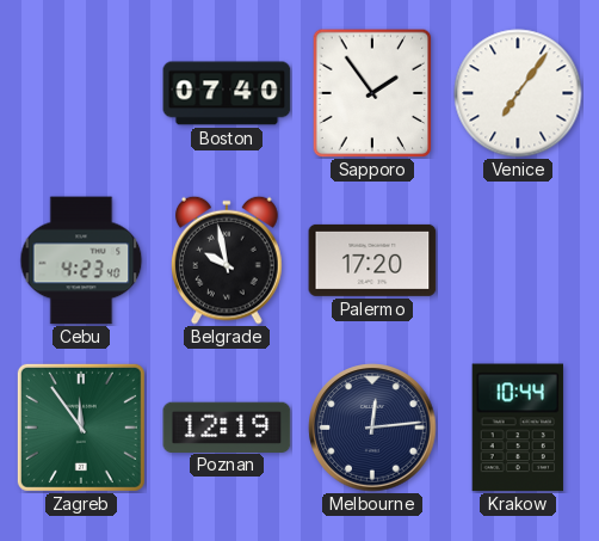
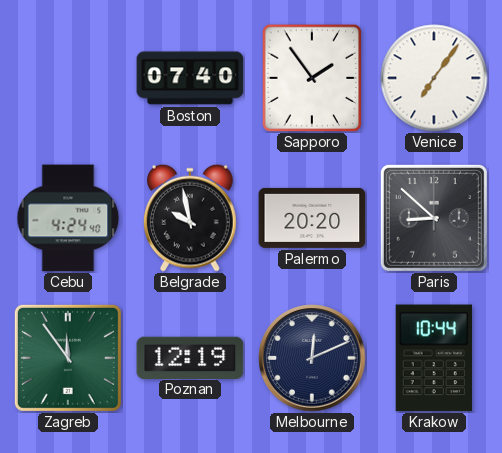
Cebu: 4:23 -> 4:24 (68, 218)
Palermo: 17:20 -> 20:20 (312, 218)
Paris: none -> 8:52 (434, 218)
Melbourne: 12:14 -> 12:11 (312, 358)
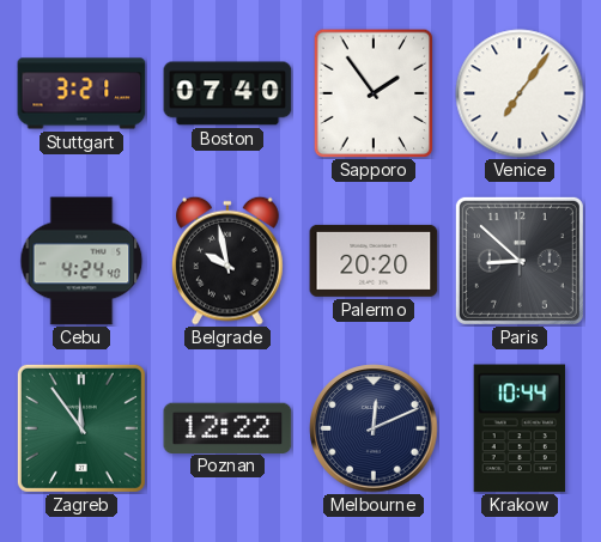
Stuttgart: none -> 3:21 (81, 93)
Poznan: 12:19 -> 12:22 (227, 427)
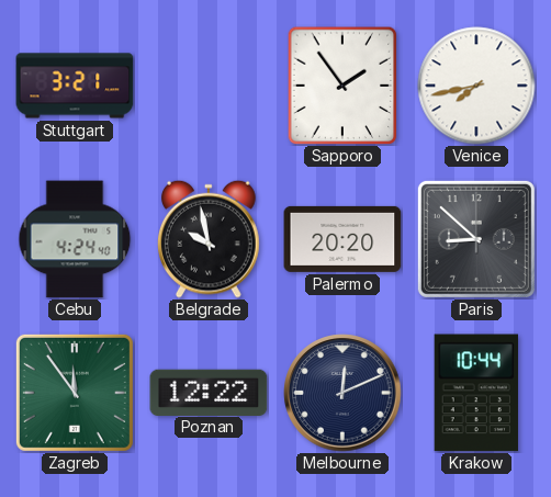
Boston: 07:40 -> none (227, 93)
Venice: 7:06 -> 7:43 (476, 86)
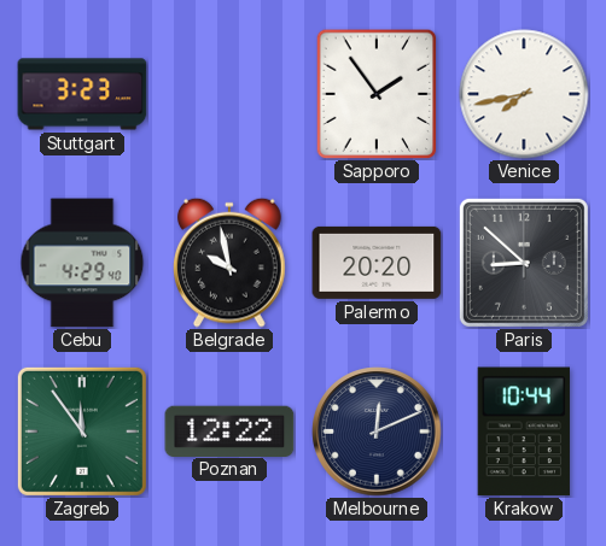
Stuttgart: 3:21 -> 3:23 (82, 94)
Cebu: 4:24 -> 4:29 (82, 263)
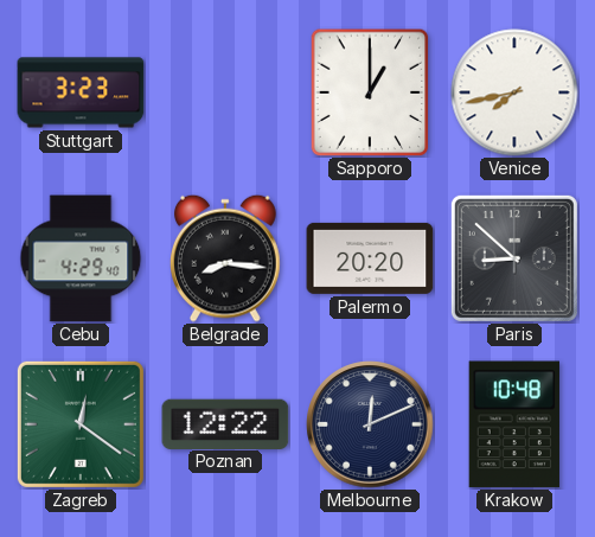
Sapporo: 1:54 -> 1:00 (370, 92)
Belgrade: 9:58 -> 8:16 (226, 258)
Zagreb: 11:54 -> 12:21 (81, 424)
Krakow: 10:44 -> 10:48 (514, 424)
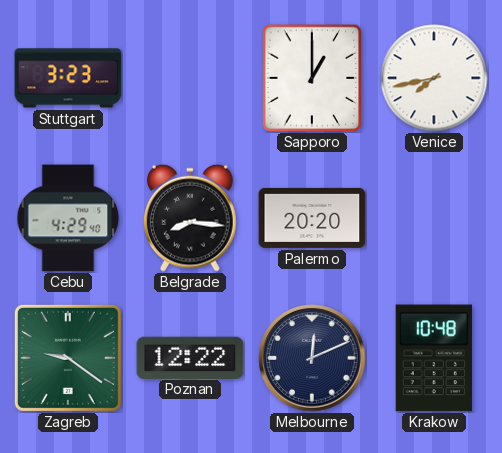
Paris: 8:52 -> none (514, 258)
Zagreb: 12:21 -> 9:21 (68, 358)
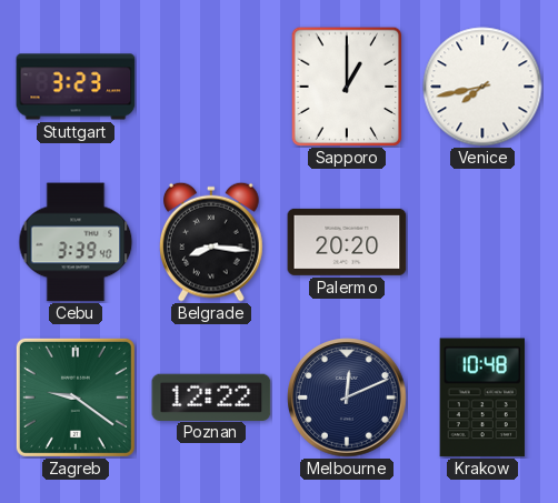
Cebu: 4:29 -> 3:39 (76, 242)
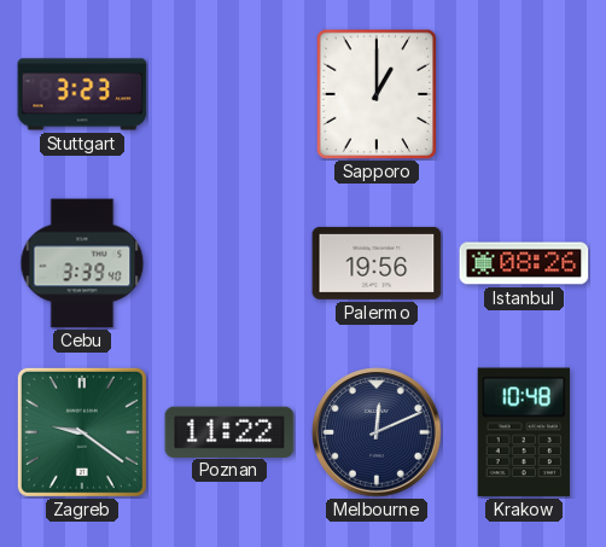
Venice: 7:43 -> none (482, 87)
Belgrade: 8:16 -> none (212, 242)
Palermo: 20:20 -> 19:56 (377, 263)
Istanbul: none -> 08:26 (524, 263)
Poznan: 12:22 -> 11:22 (229, 431)
